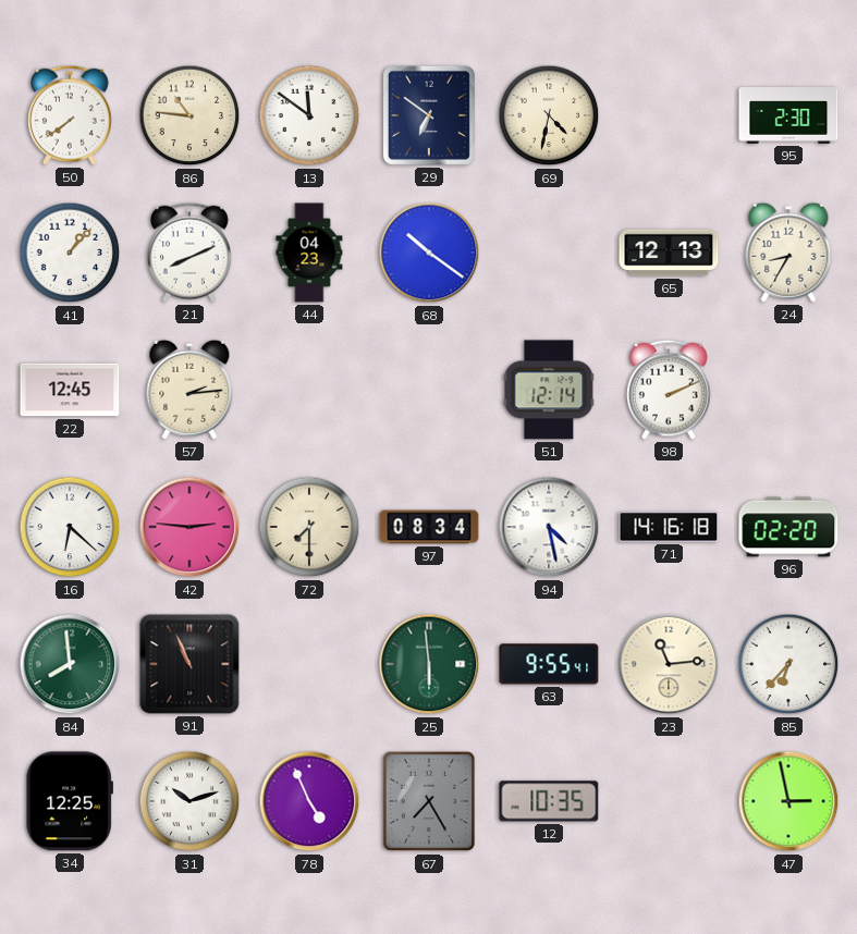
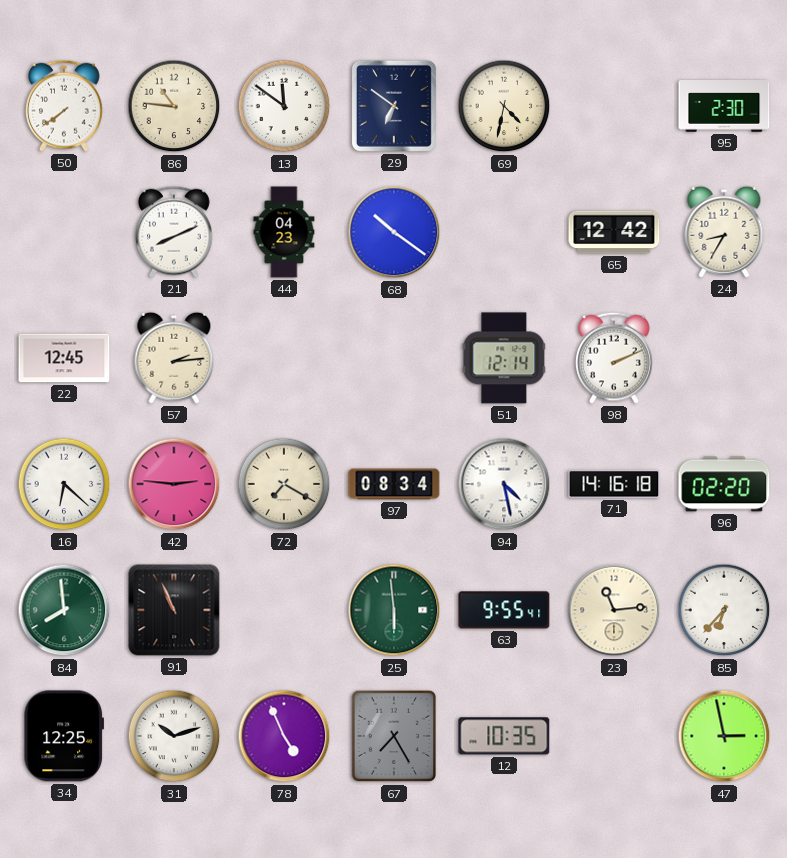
41: 1:07 -> none (70, 253)
65: 12:13 -> 12:42 (614, 232)
72: 7:30 -> 7:20 (284, 484)
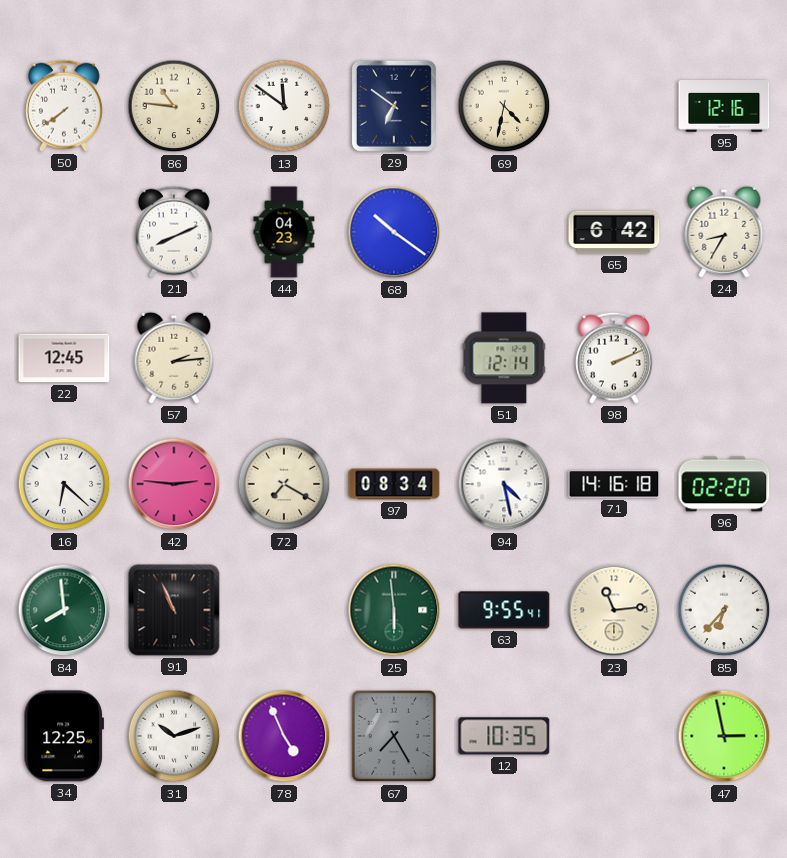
95: 2:30 -> 12:16 (724, 107)
65: 12:42 -> 6:42 (614, 232)
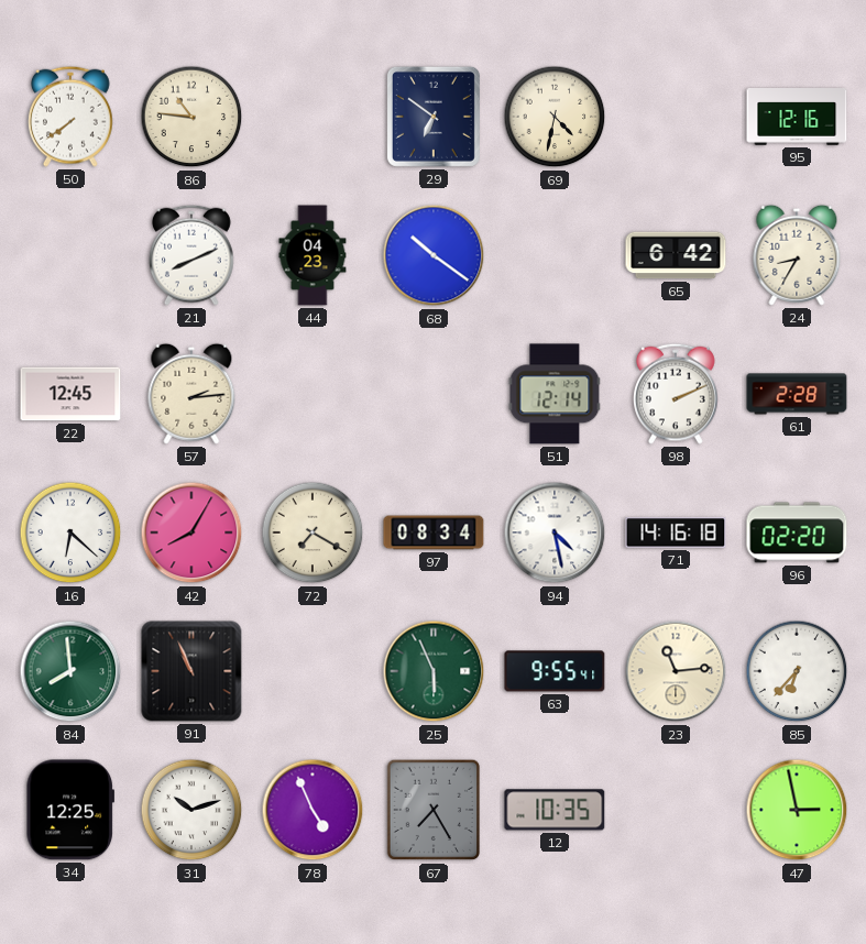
13: 11:51 -> none (284, 106)
61: none -> 2:28 (797, 394)
42: 2:46 -> 8:05 (191, 533)
25: 5:59 -> 5:56 (434, 671)
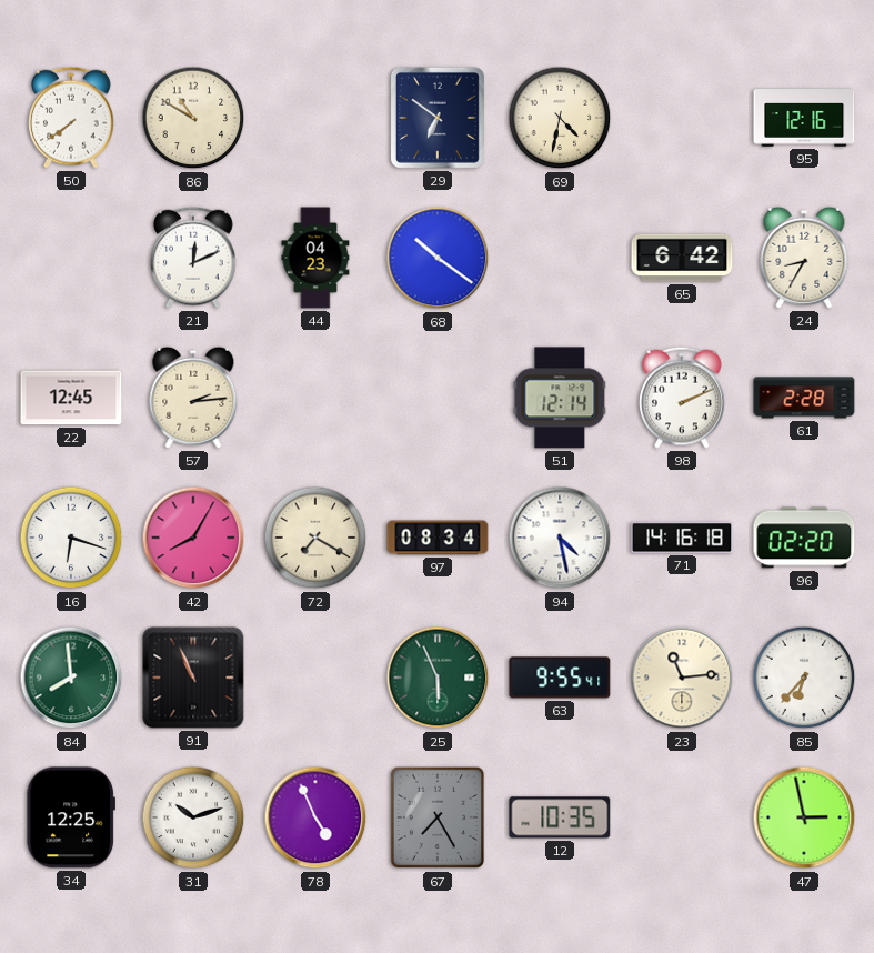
86: 10:46 -> 10:50 (193, 118)
21: 8:11 -> 12:11 (194, 258)
16: 6:22 -> 6:18 (71, 538)
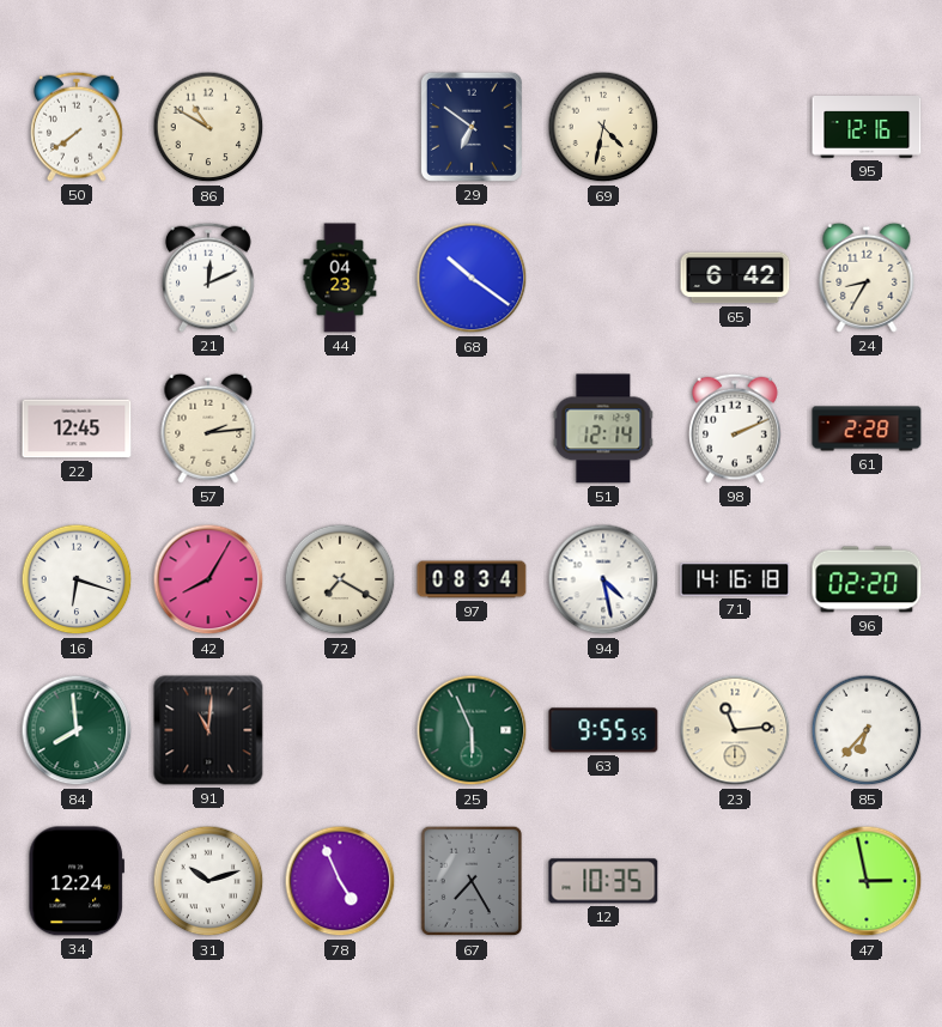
91: 10:56 -> 11:01 (208, 730)
63: 9:55:41 -> 9:55:55 (603, 730)
34: 12:25 -> 12:24 (75, 881)
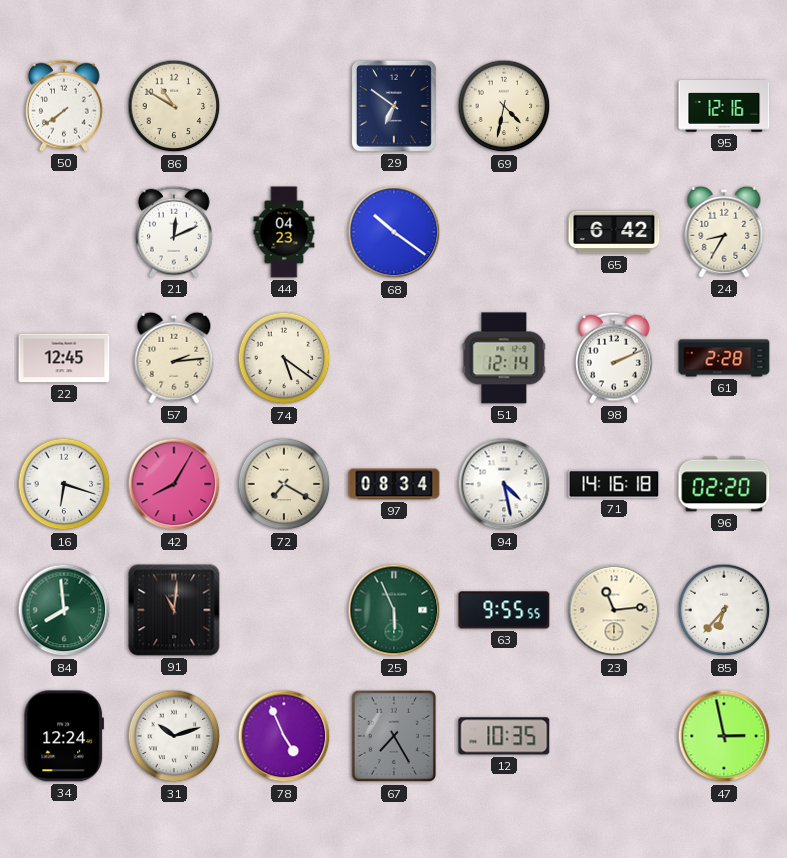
74: none -> 5:21 (284, 358)
